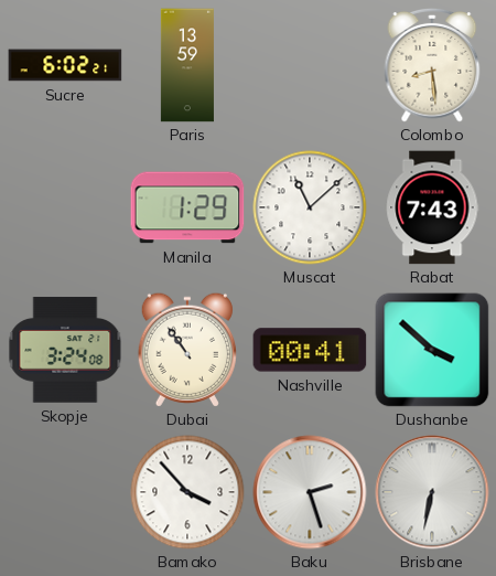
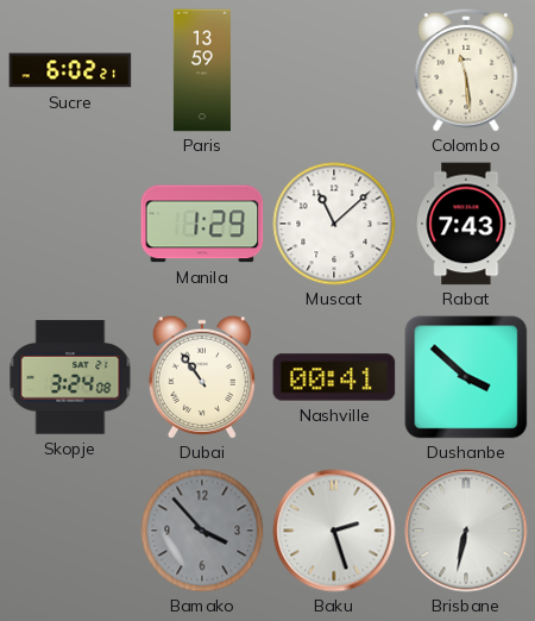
Colombo: 8:29 -> 11:29 (466, 71)
Bamako dial: white -> grey (202, 531)
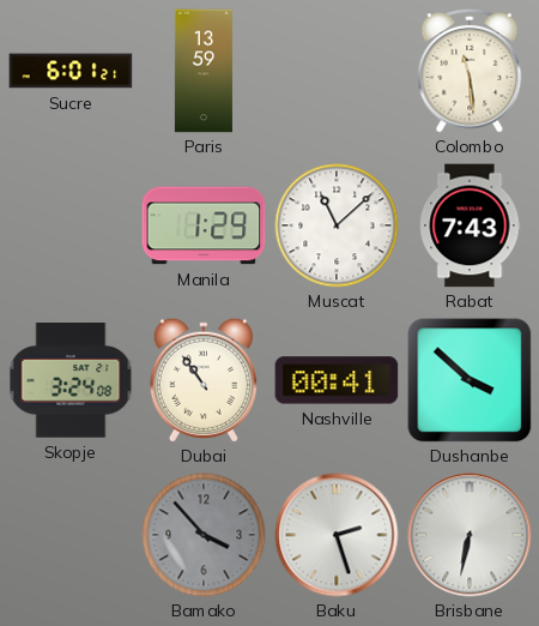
Sucre: 6:02 -> 6:01 (71, 71)
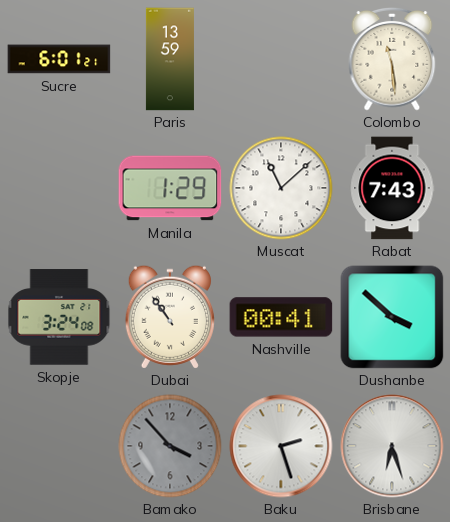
Brisbane: 6:32 -> 6:27 (392, 446)
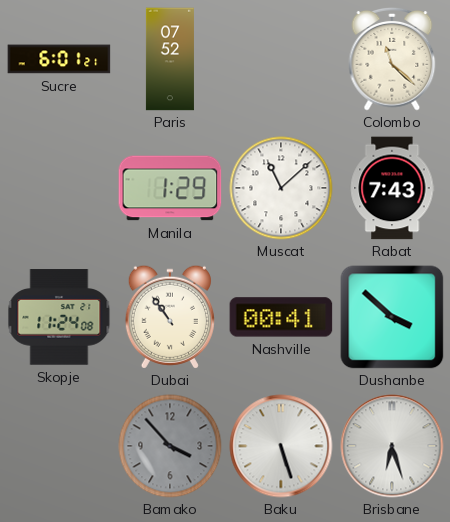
Paris: 13:59 -> 07:52 (170, 59)
Colombo: 11:29 -> 11:22 (392, 60)
Skopje: 3:24 -> 11:24 (59, 317)
Baku: 2:27 -> 5:27 (281, 446)
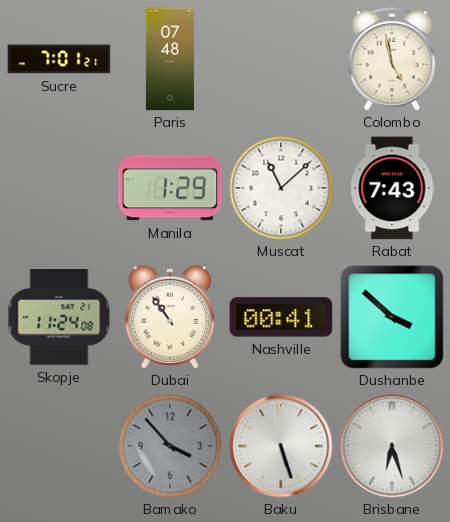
Sucre: 6:01 -> 7:01 (59, 59)
Paris: 07:52 -> 07:48 (170, 59)
Colombo: 11:22 -> 4:58 (392, 60)
